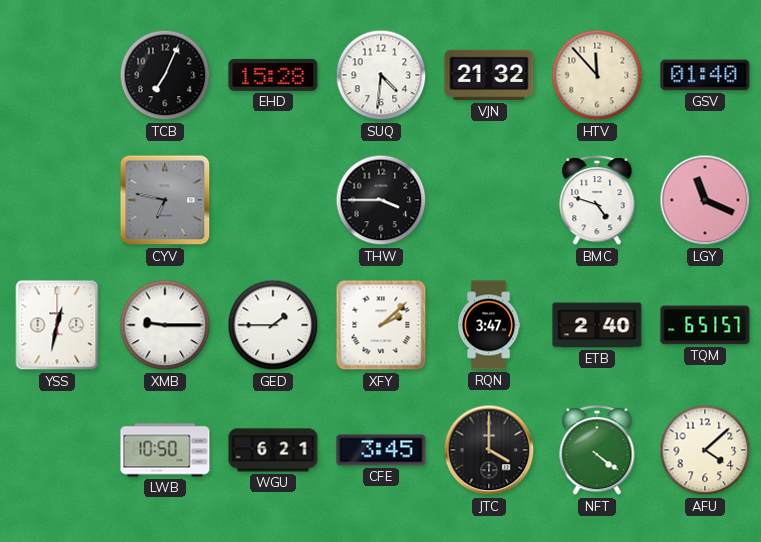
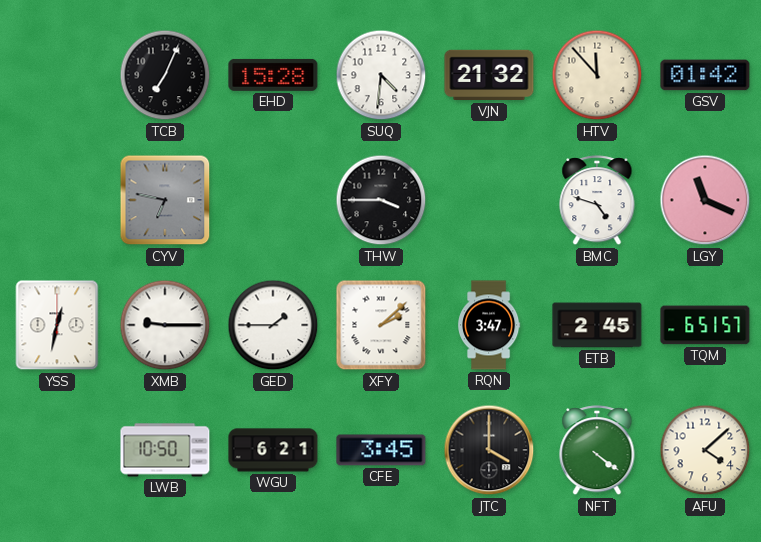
GSV: 01:40 -> 01:42 (705, 75)
ETB: 2:40 -> 2:45 (597, 325)
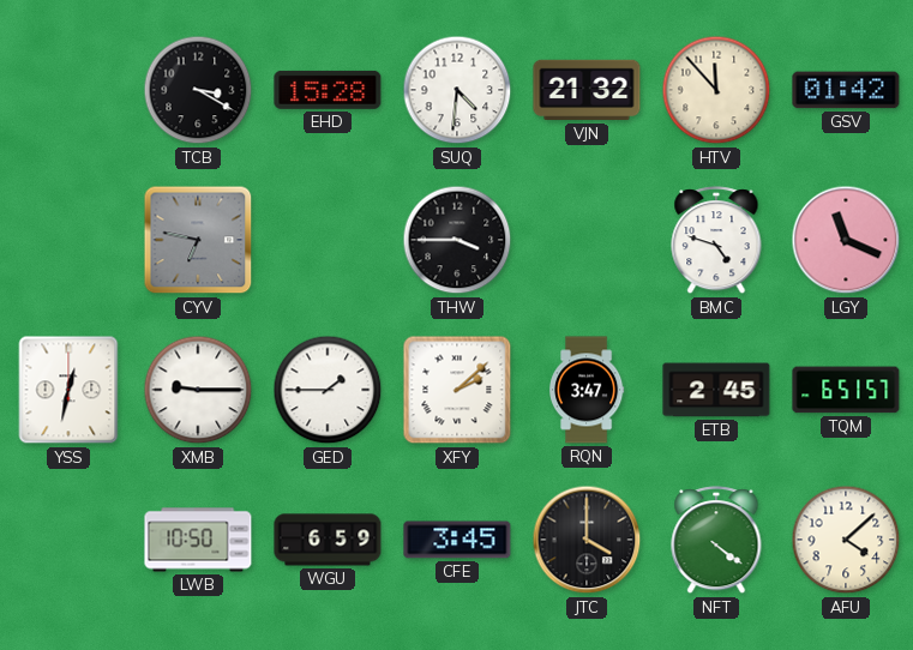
TCB: 7:04 -> 3:20 (198, 90)
WGU: 6:21 -> 6:59 (328, 540)
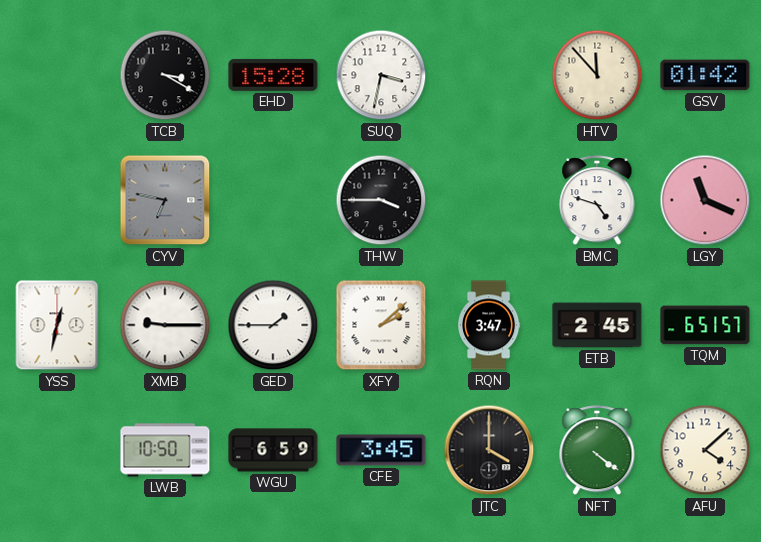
SUQ: 4:31 -> 3:32 (381, 75)
VJN: 21:32 -> none (587, 90)
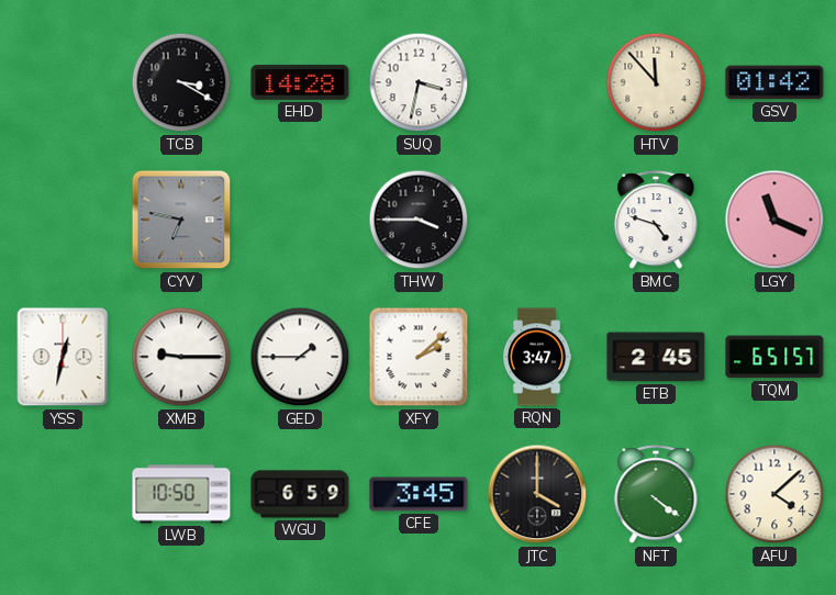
EHD: 15:28 -> 14:28 (300, 82)
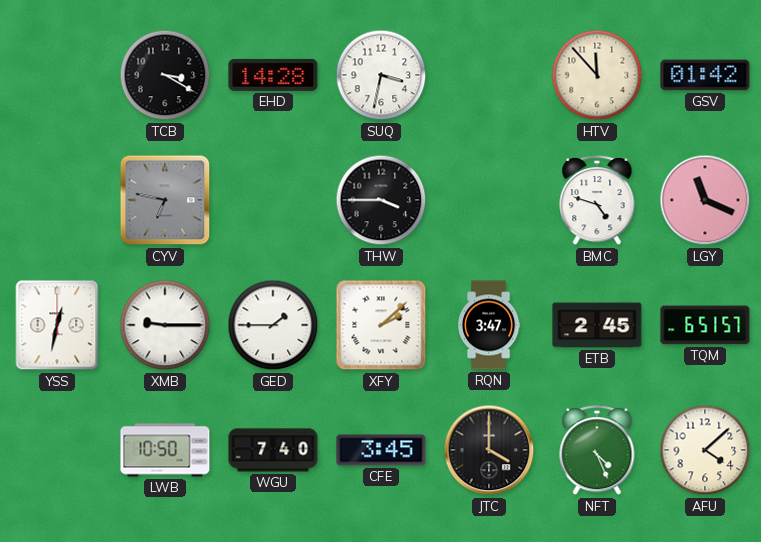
WGU: 6:59 -> 7:40 (273, 450)
NFT: 4:21 -> 4:26 (597, 451)
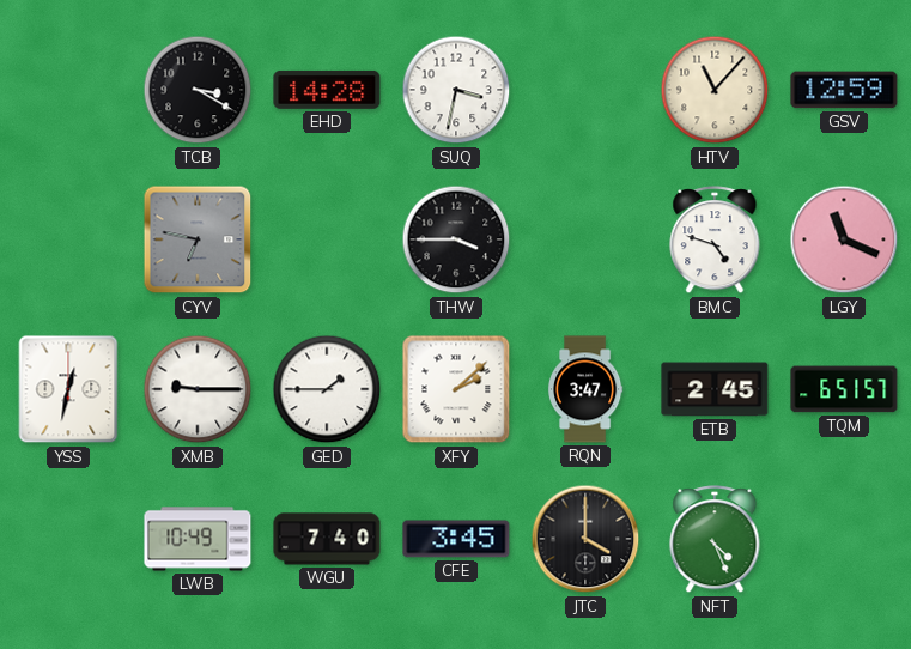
HTV: 11:53 -> 11:07 (715, 90)
GSV: 01:42 -> 12:59 (844, 90)
LWB: 10:50 -> 10:49 (198, 539)
AFU: 4:08 -> none (705, 450)
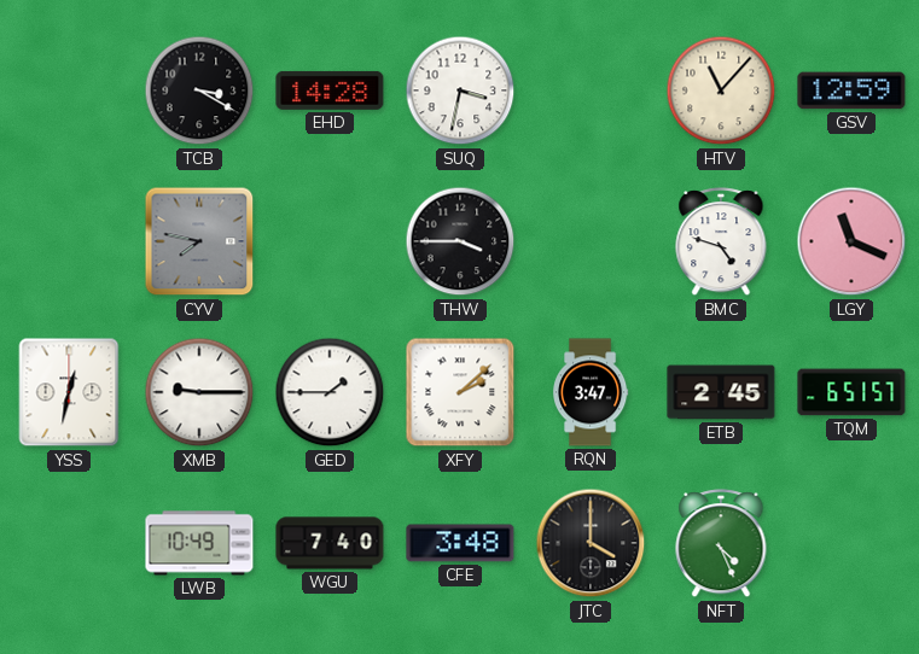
CYV: 6:47 -> 7:47 (199, 241)
CFE: 3:45 -> 3:48 (460, 543)
